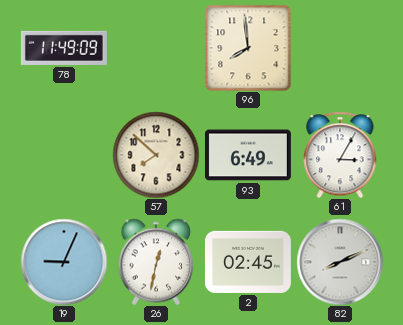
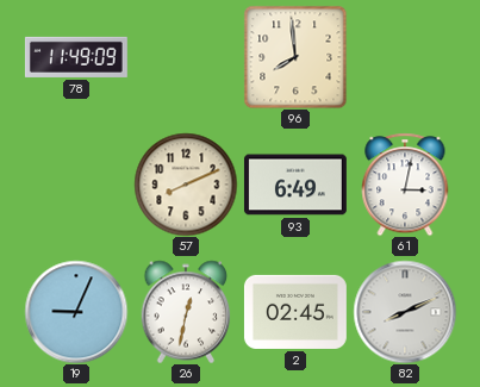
57: 7:52 -> 8:11 (186, 185)
61: 3:05 -> 3:02 (405, 185)
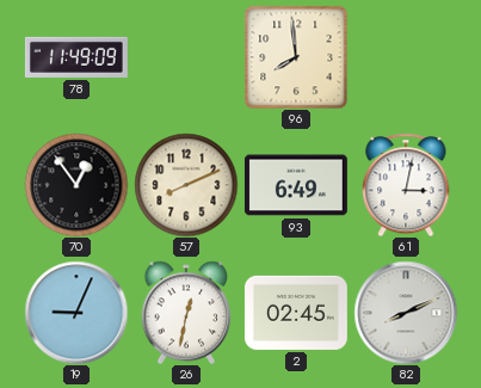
70: none -> 12:54 (76, 185)
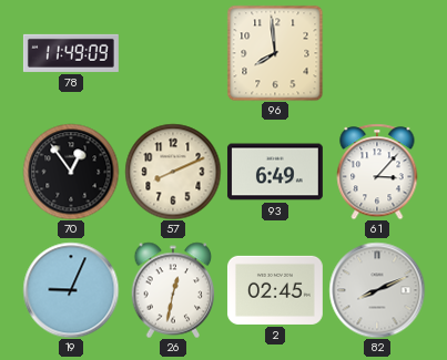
61: 3:02 -> 3:07 (377, 172)
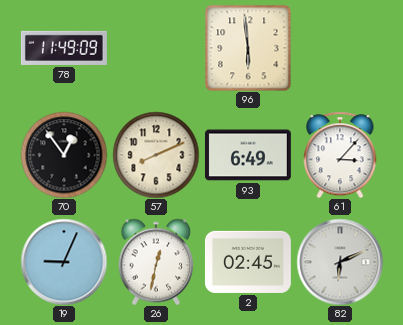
96: 7:59 -> 5:59 (248, 48)
82: 8:11 -> 6:11 (340, 262)
